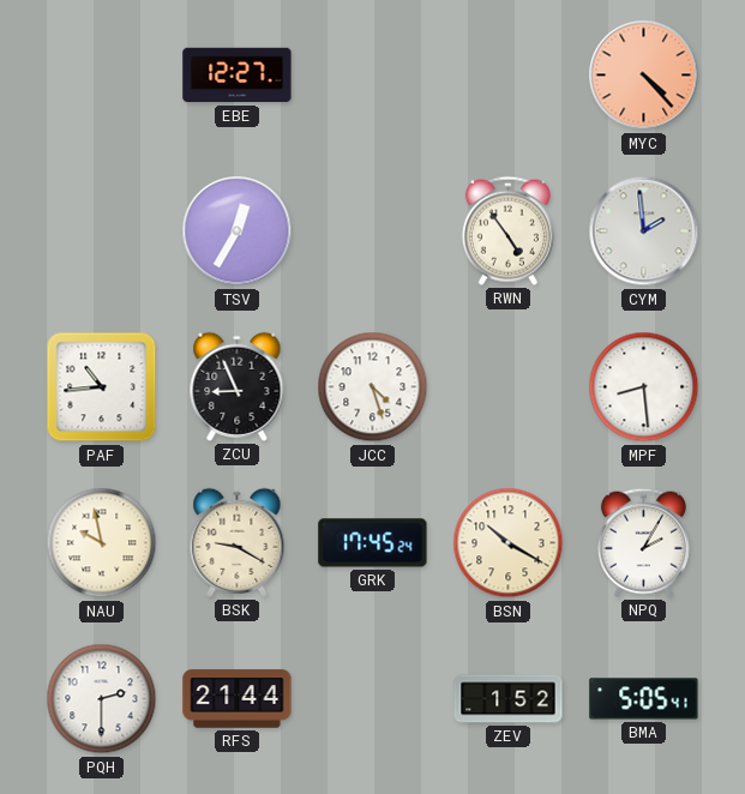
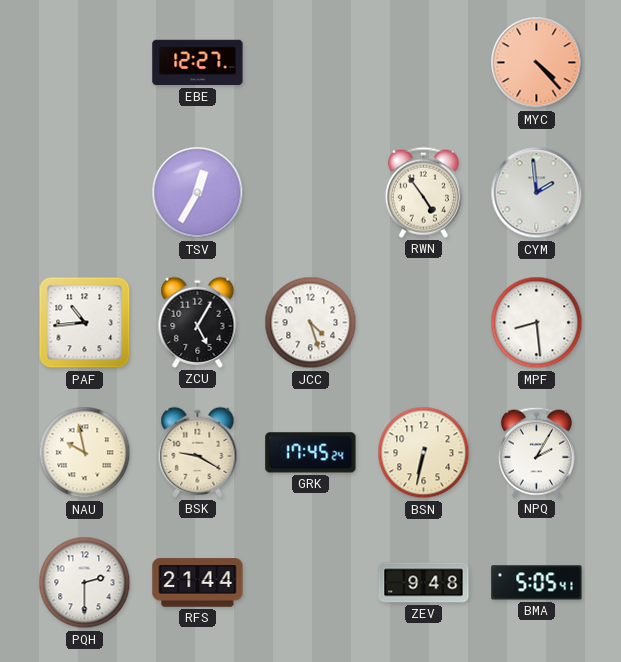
ZCU: 8:56 -> 5:05 (198, 322)
BSN: 10:20 -> 6:32 (424, 453)
ZEV: 1:52 -> 9:48 (424, 583)
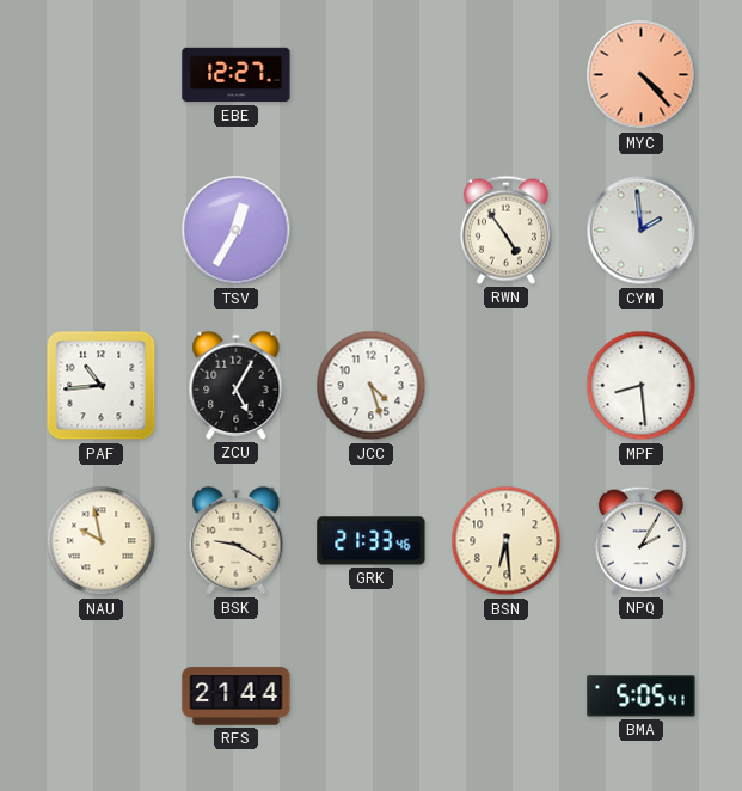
GRK: 17:45 -> 21:33 (372, 541)
BSN: 6:32 -> 6:29 (507, 541)
PQH: 2:30 -> none (85, 583)
ZEV: 9:48 -> none (424, 583)
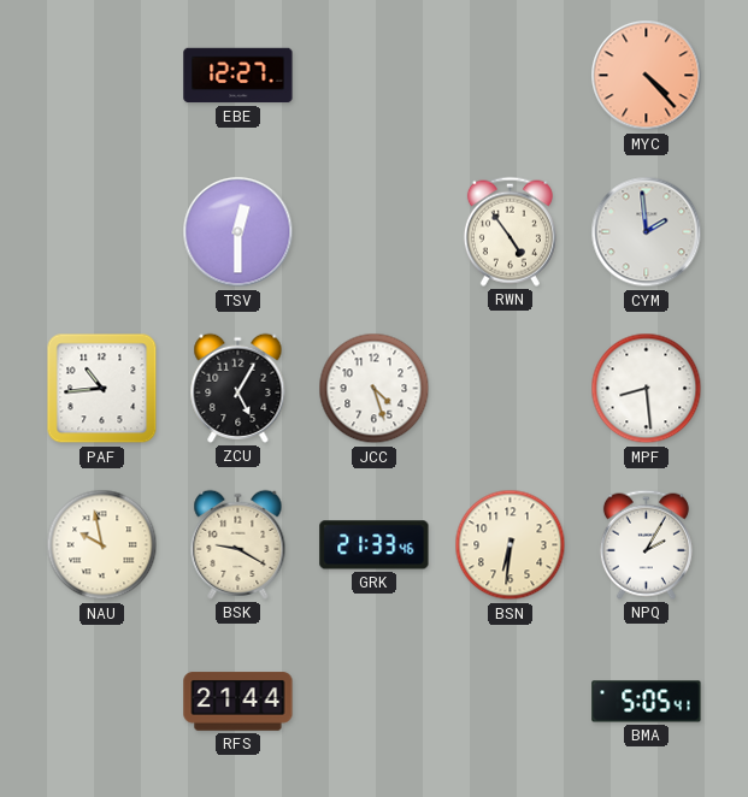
TSV: 12:35 -> 12:30 (238, 232)
BSN: 6:29 -> 6:31 (511, 545)
